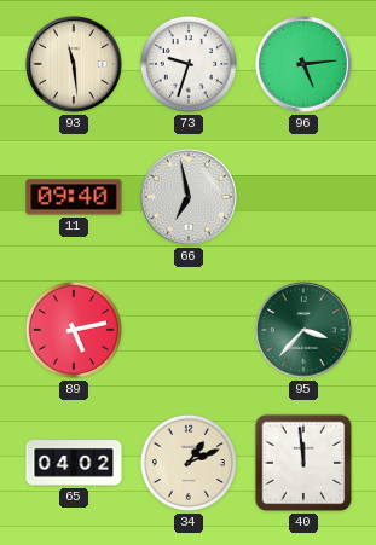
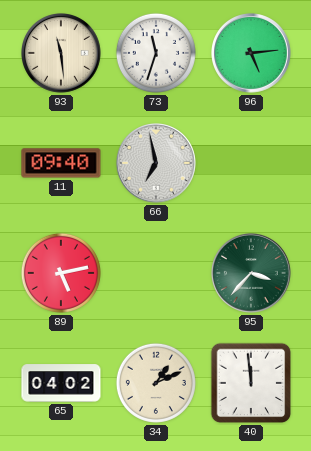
73: 9:33 -> 11:33 (156, 53)
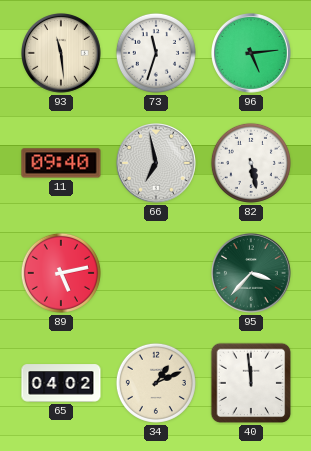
82: none -> 5:28 (251, 163)
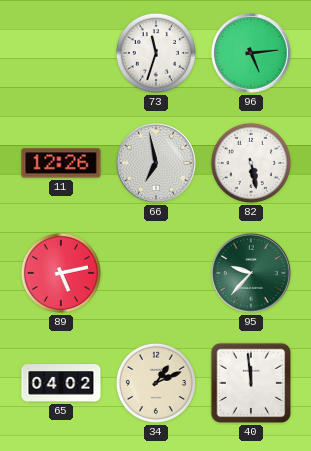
93: 11:29 -> none (62, 54)
11: 09:40 -> 12:26 (61, 163)
95: 3:37 -> 9:37 (252, 274)
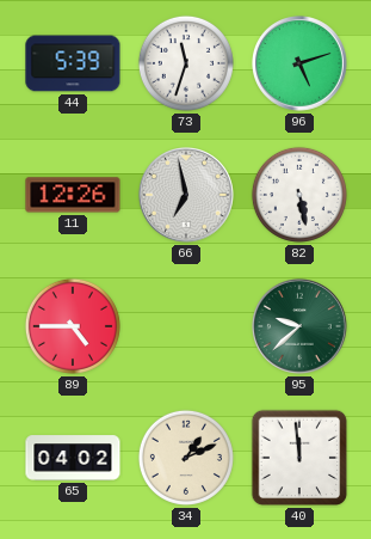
44: none -> 5:39 (73, 63)
96: 5:14 -> 5:12 (301, 65)
89: 5:13 -> 4:45 (73, 326)
95: 9:37 -> 9:38 (301, 327)
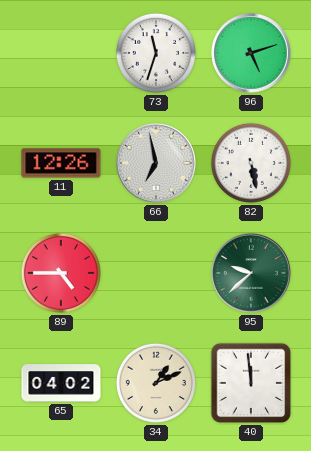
44: 5:39 -> none (73, 63)
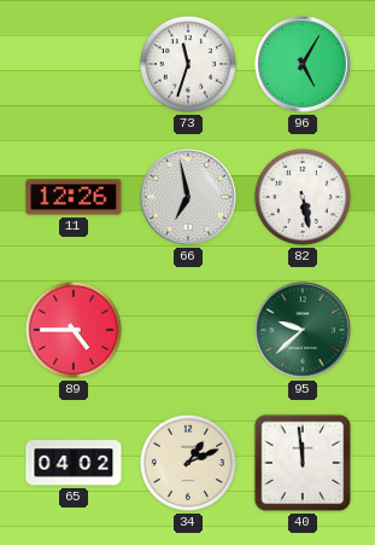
96: 5:12 -> 5:05 (304, 65)
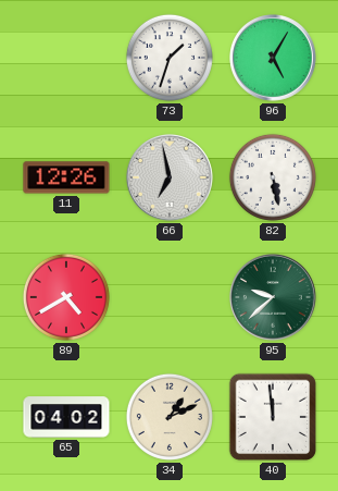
73: 11:33 -> 1:33 (170, 58)
89: 4:45 -> 4:40 (66, 297)
